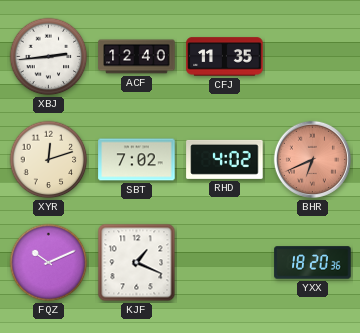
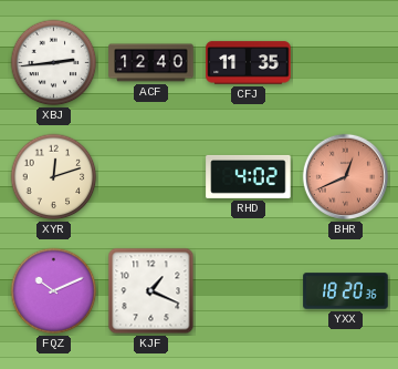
SBT: 7:02 -> none (137, 160)
BHR: 6:41 -> 12:41 (345, 176)
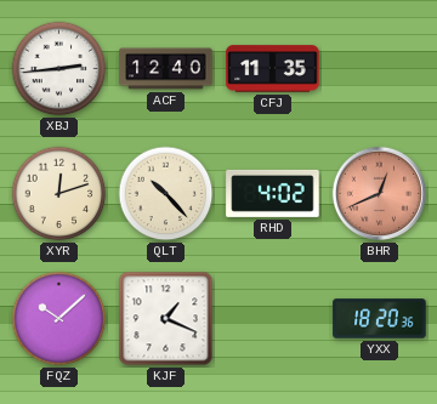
QLT: none -> 10:23 (166, 194)
FQZ: 10:11 -> 10:08 (59, 319)
